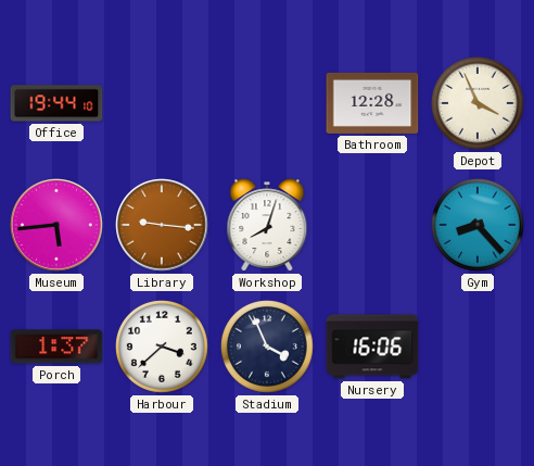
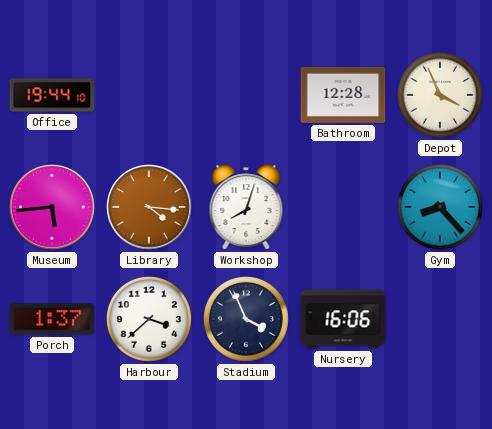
Library: 9:16 -> 4:16 (149, 207)
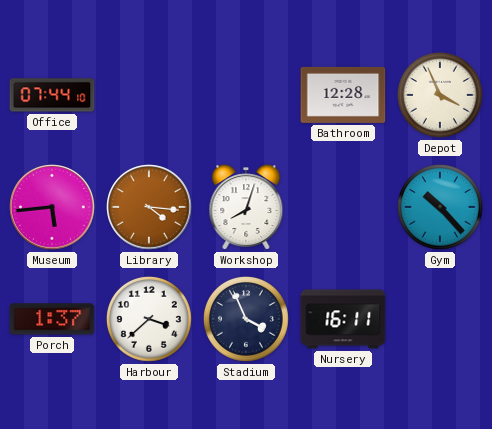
Office: 19:44 -> 07:44 (52, 95)
Gym: 8:23 -> 10:23 (440, 207)
Nursery: 16:06 -> 16:11 (343, 319)
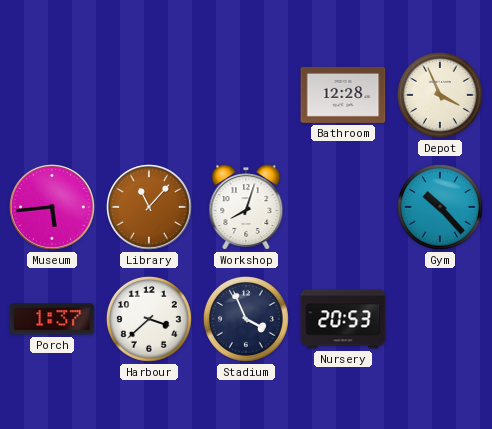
Office: 07:44 -> none (52, 95)
Library: 4:16 -> 11:07 (149, 207)
Nursery: 16:11 -> 20:53 (343, 319)
